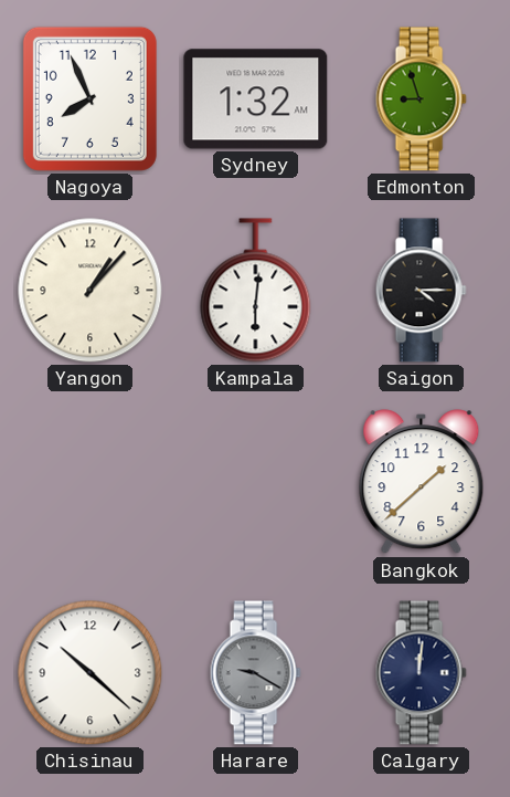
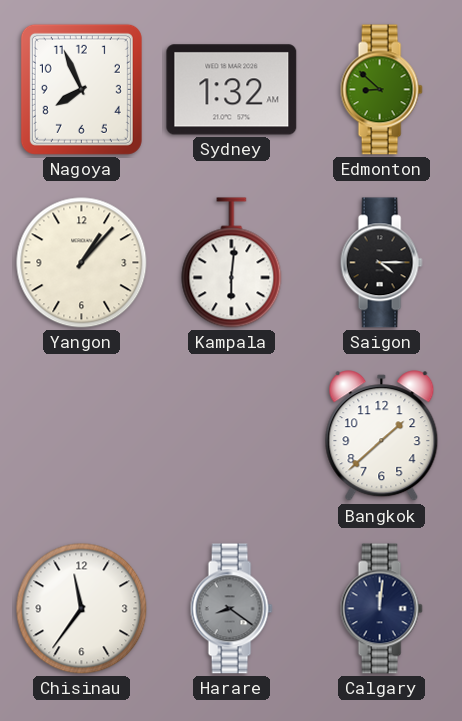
Edmonton: 8:57 -> 8:52 (381, 90)
Chisinau: 10:22 -> 11:36 (82, 609)
Harare: 9:20 -> 8:21 (231, 609)
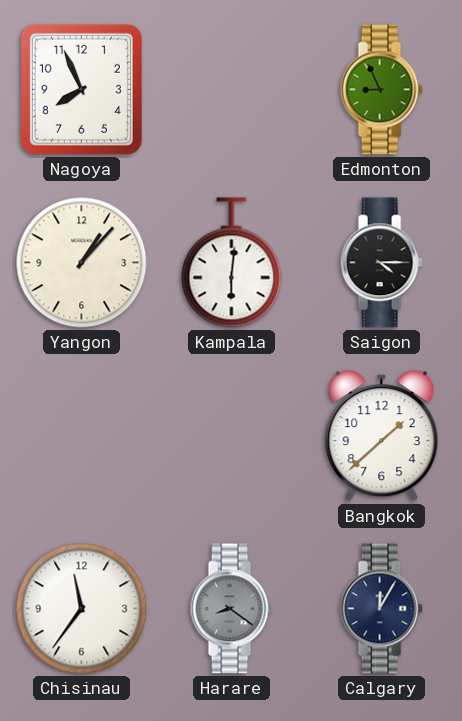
Sydney: 1:32 -> none (232, 90)
Edmonton: 8:52 -> 8:56 (381, 90)
Calgary: 12:01 -> 12:05 (381, 609)
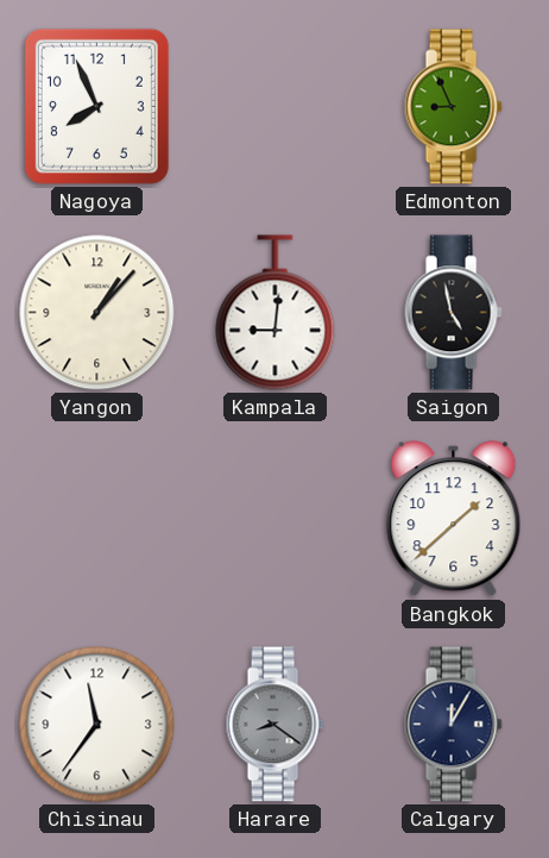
Kampala: 6:01 -> 9:01 (276, 313)
Saigon: 4:15 -> 4:58 (453, 313)
